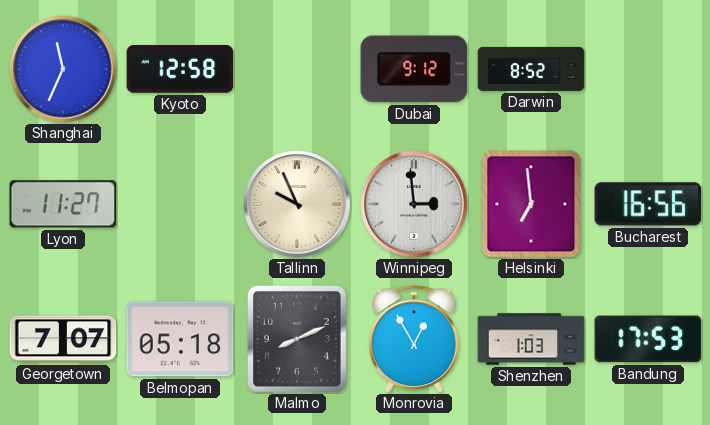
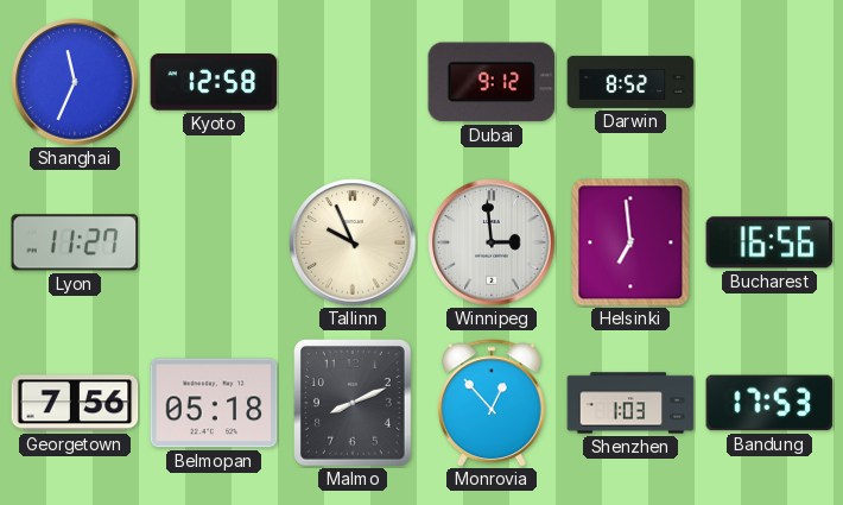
Georgetown: 7:07 -> 7:56 (75, 403)
Monrovia: 12:55 -> 12:53 (493, 403)
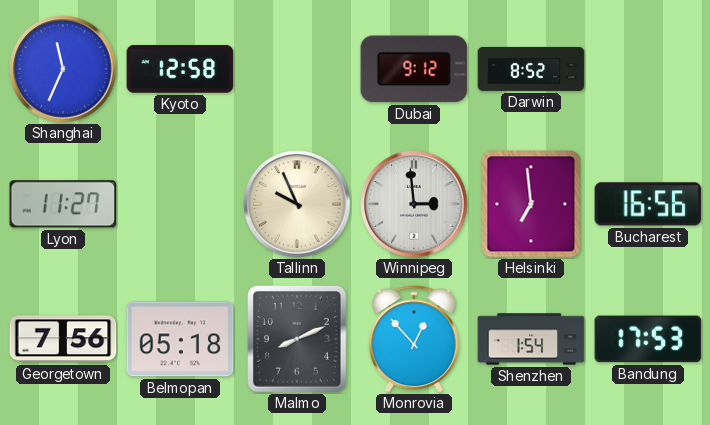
Shenzhen: 1:03 -> 1:54 (531, 339)
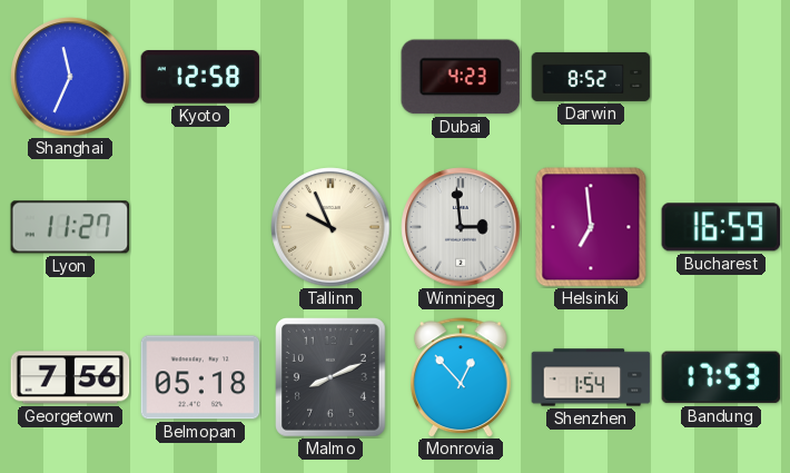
Dubai: 9:12 -> 4:23 (461, 77)
Bucharest: 16:56 -> 16:59 (721, 227)
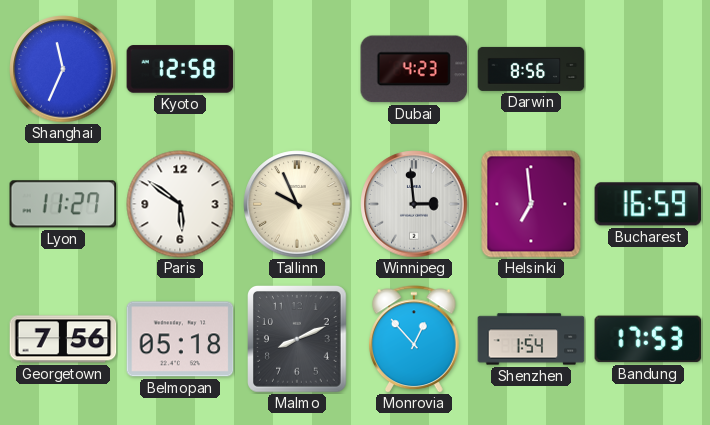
Darwin: 8:52 -> 8:56 (531, 69)
Paris: none -> 5:51 (180, 204)
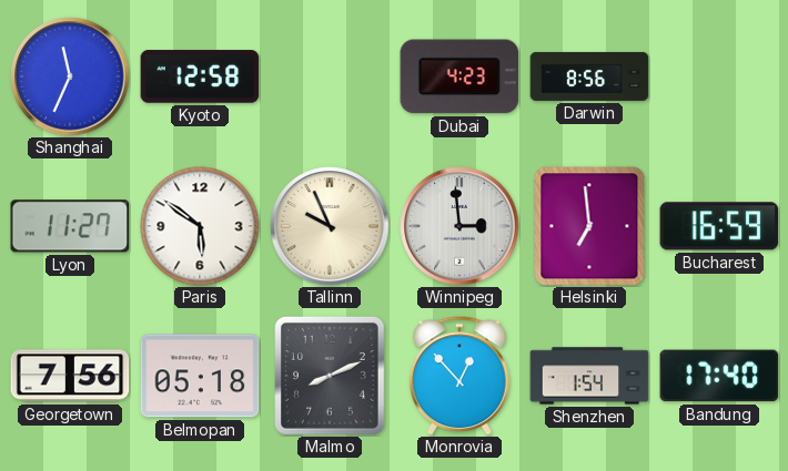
Bandung: 17:53 -> 17:40 (719, 376)
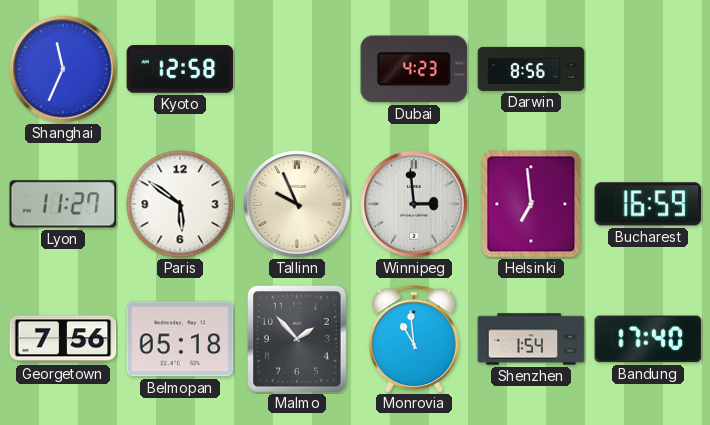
Malmo: 8:11 -> 1:53 (298, 340)
Monrovia: 12:53 -> 10:59 (415, 339)
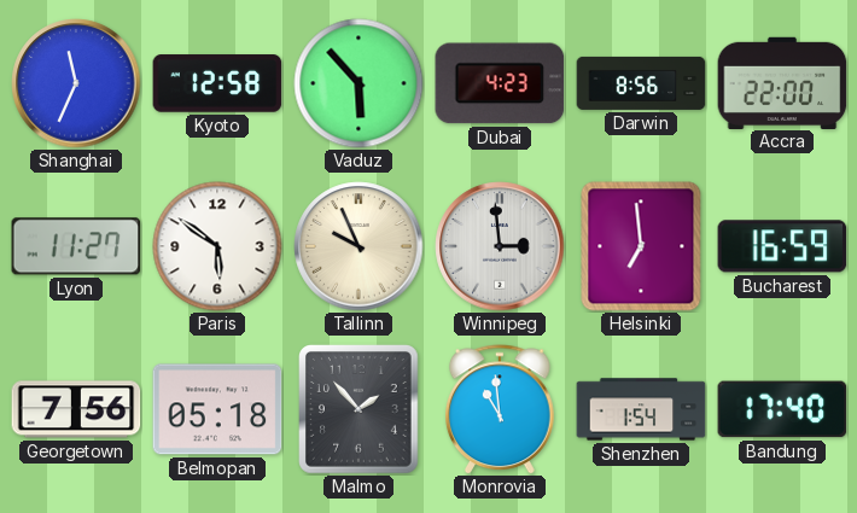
Vaduz: none -> 5:53 (358, 83)
Accra: none -> 22:00 (782, 82)
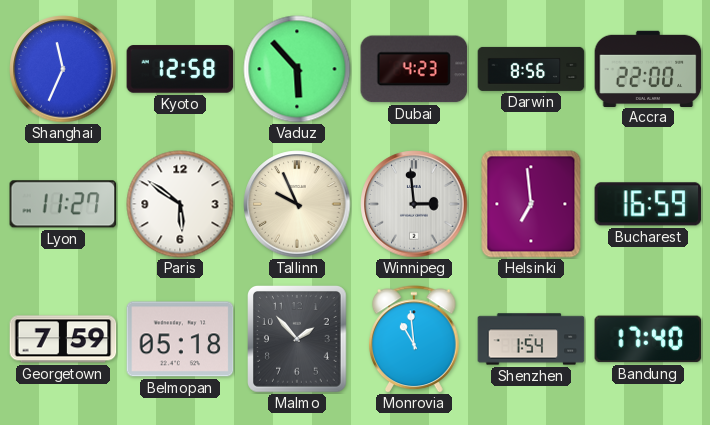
Georgetown: 7:56 -> 7:59 (63, 339)
